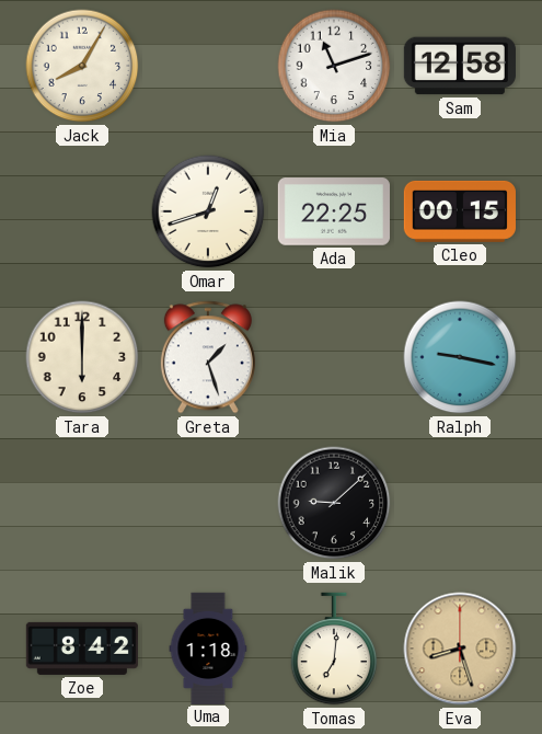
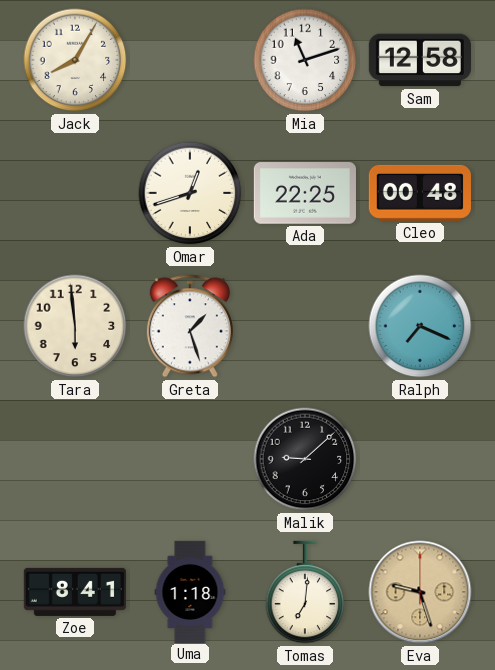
Cleo: 00:15 -> 00:48 (420, 193)
Tara: 6:00 -> 5:59 (75, 326)
Ralph: 9:17 -> 7:19 (420, 326)
Zoe: 8:42 -> 8:41 (75, 592)
Eva: 8:27 -> 9:27 (420, 592)
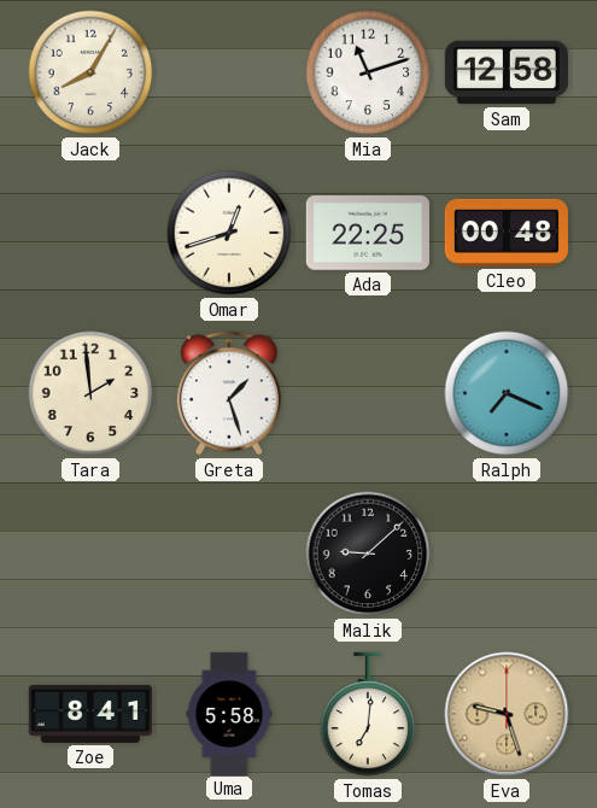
Tara: 5:59 -> 1:59 (90, 393)
Uma: 1:18 -> 5:58 (229, 713)
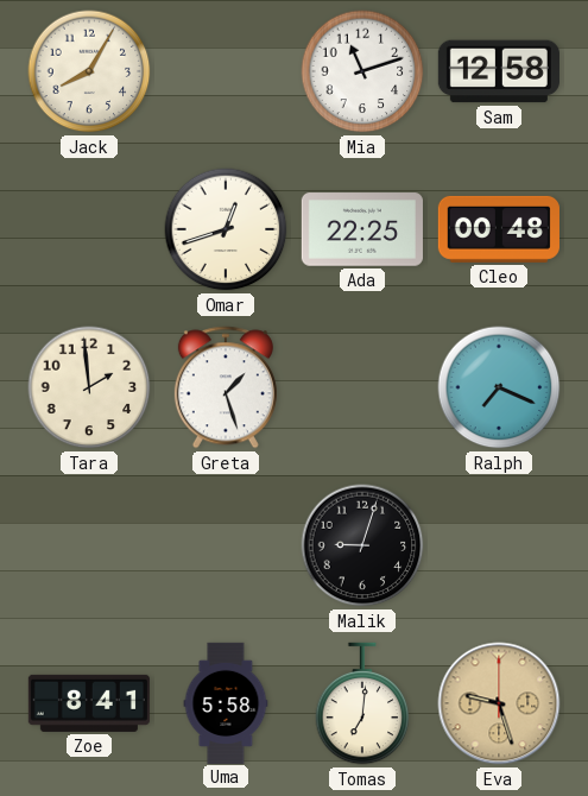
Malik: 9:08 -> 9:03 (362, 545)
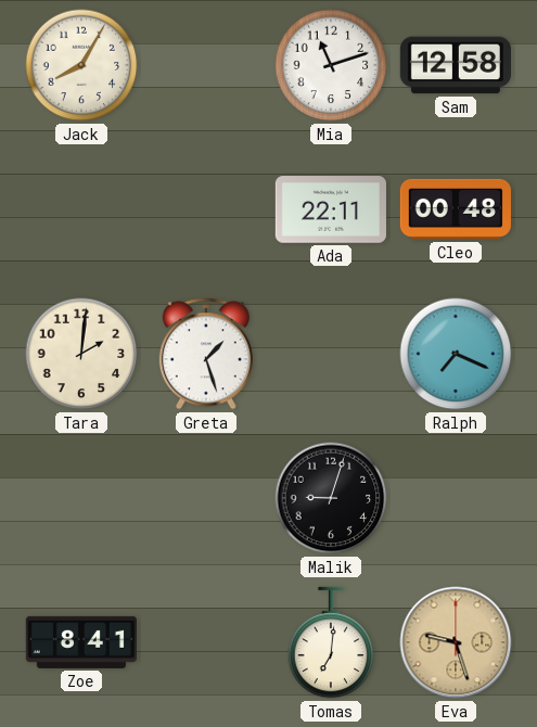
Omar: 12:42 -> none (226, 229)
Ada: 22:25 -> 22:11 (331, 209)
Tara: 1:59 -> 2:01 (81, 354)
Uma: 5:58 -> none (226, 702)
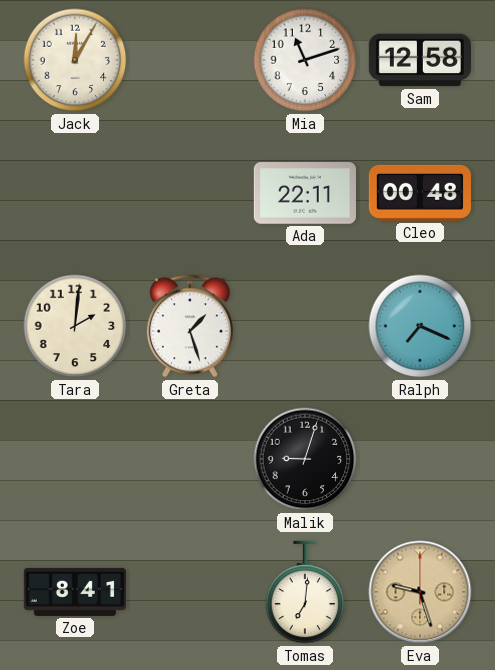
Jack: 8:05 -> 12:05 (75, 60)
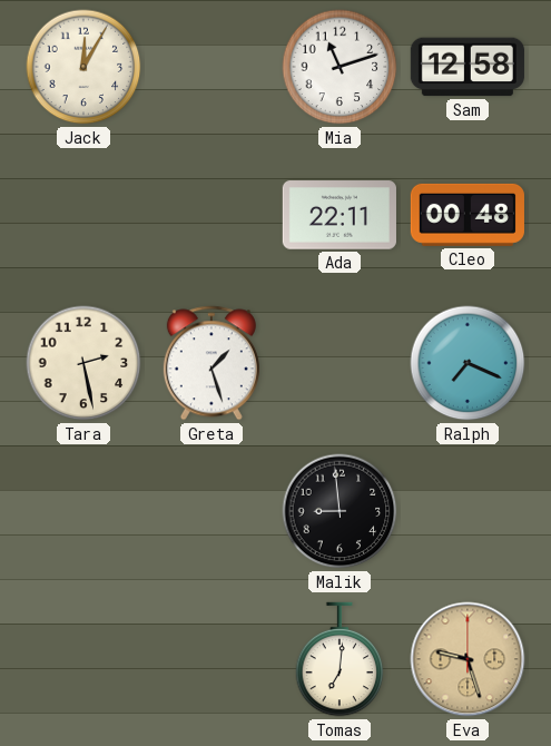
Tara: 2:01 -> 2:28 (83, 363)
Malik: 9:03 -> 8:59 (340, 511)
Zoe: 8:41 -> none (75, 592)
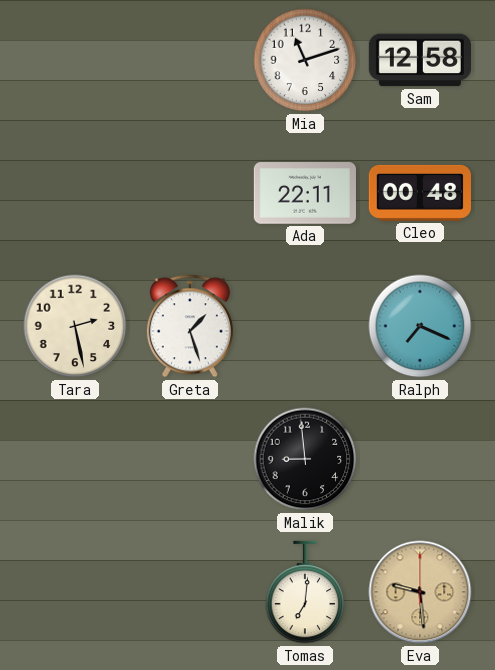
Jack: 12:05 -> none (83, 67)
Eva: 9:27 -> 9:29 (420, 592)
